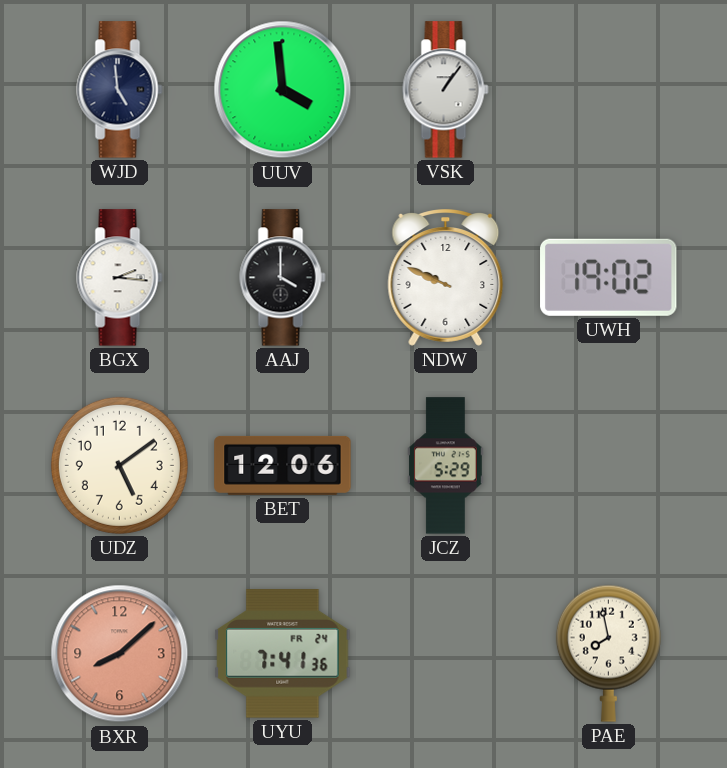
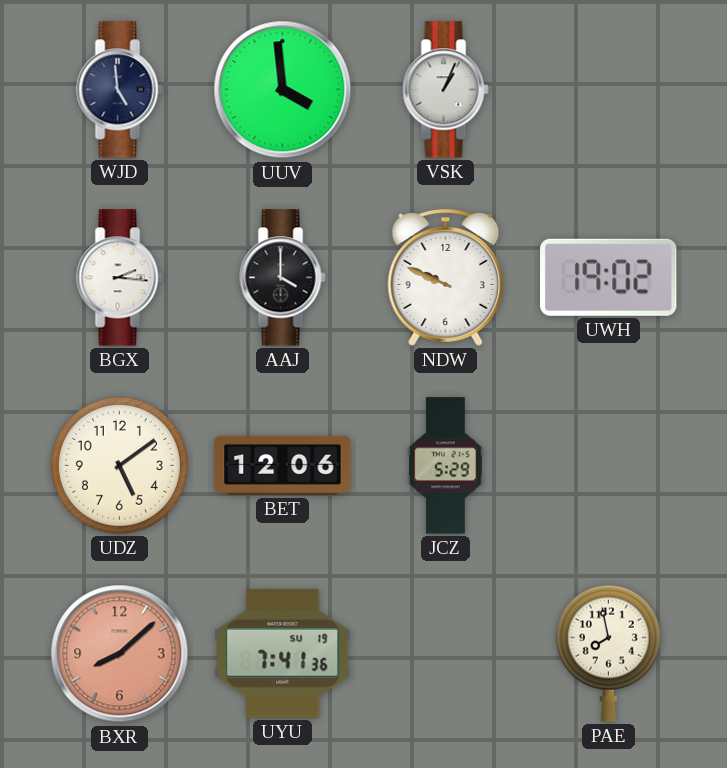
VSK: 1:06 -> 1:04 (446, 90)
UYU date: FR 24 -> SU 19 (283, 654)
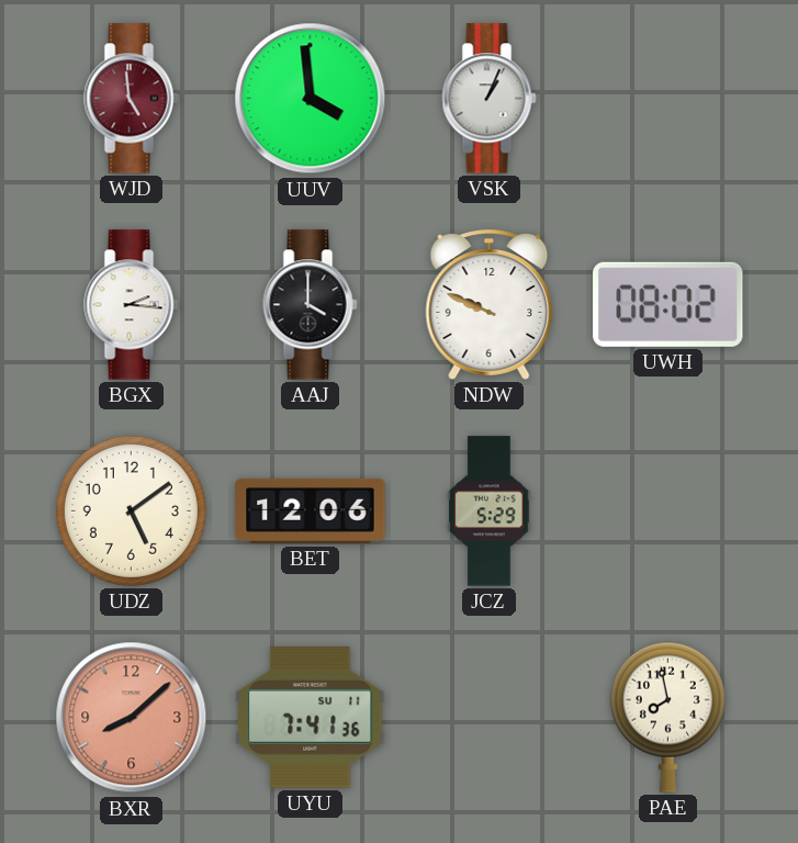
WJD dial: navy -> burgundy (132, 99)
UWH: 19:02 -> 08:02 (668, 304)
UYU date: SU 19 -> SU 11 (311, 718)
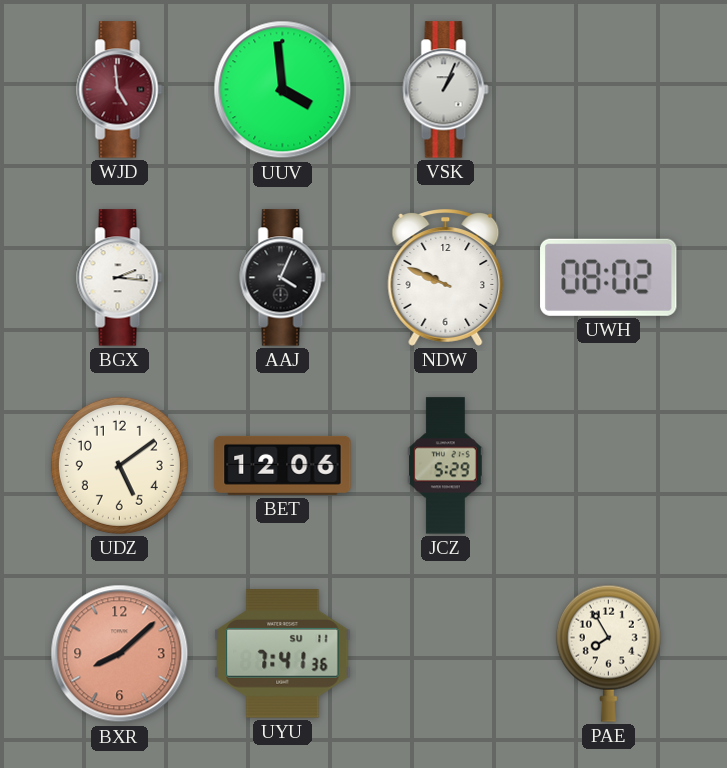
AAJ: 4:00 -> 4:04 (283, 278)
PAE: 7:58 -> 7:55 (608, 653)
